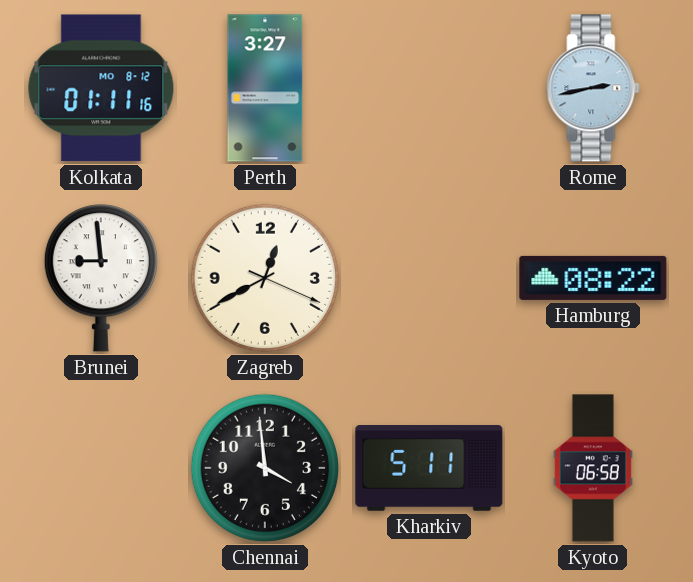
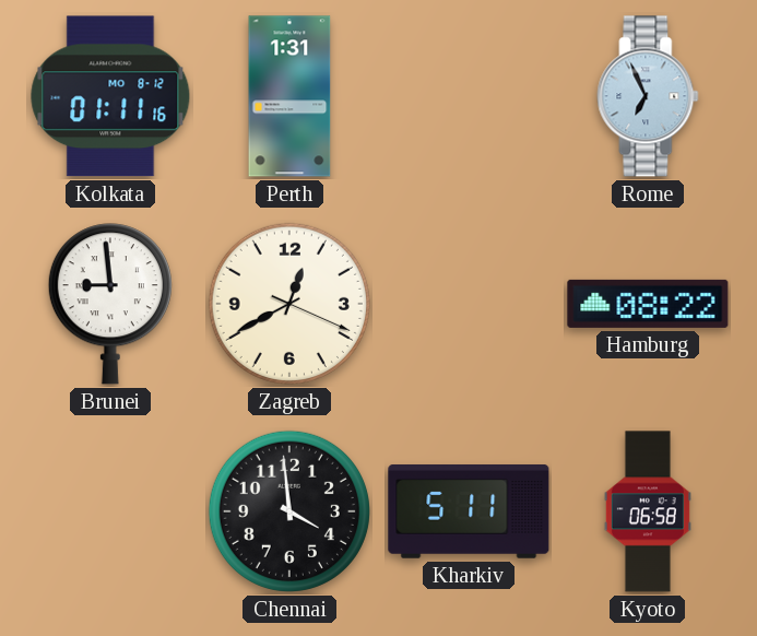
Perth: 3:27 -> 1:31 (289, 96)
Rome: 2:43 -> 6:56 (648, 96)
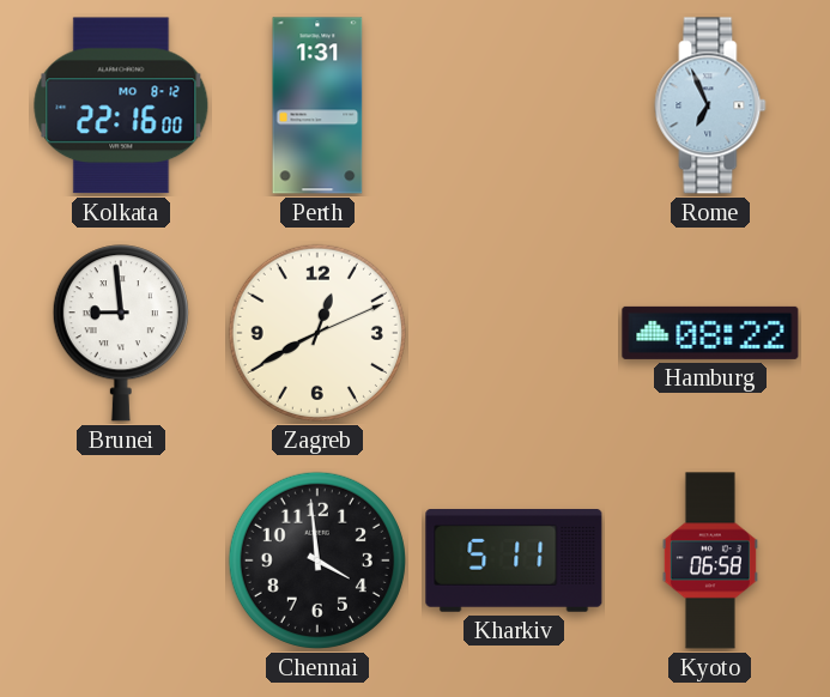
Kolkata: 01:11 -> 22:16 (121, 105)
Zagreb: 12:40:19 -> 12:40:11 (317, 333)
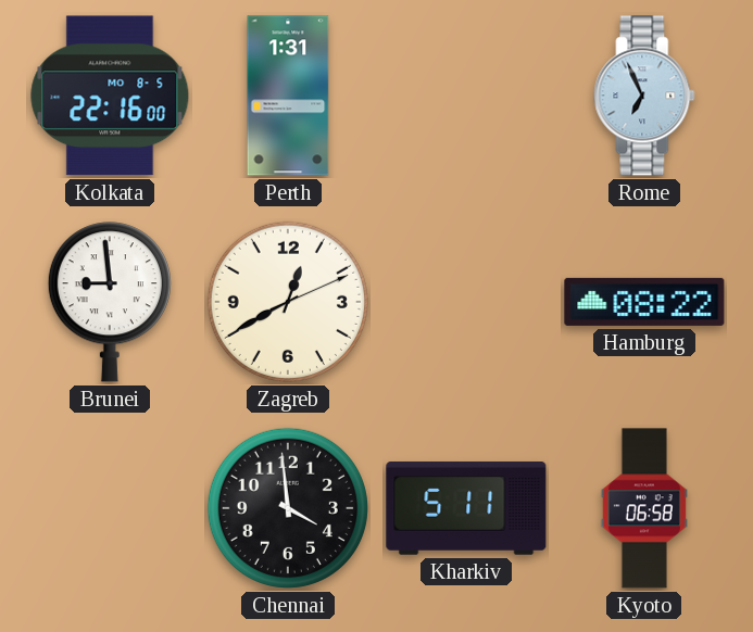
Kolkata date: MO 8-12 -> MO 8-5 (110, 96)
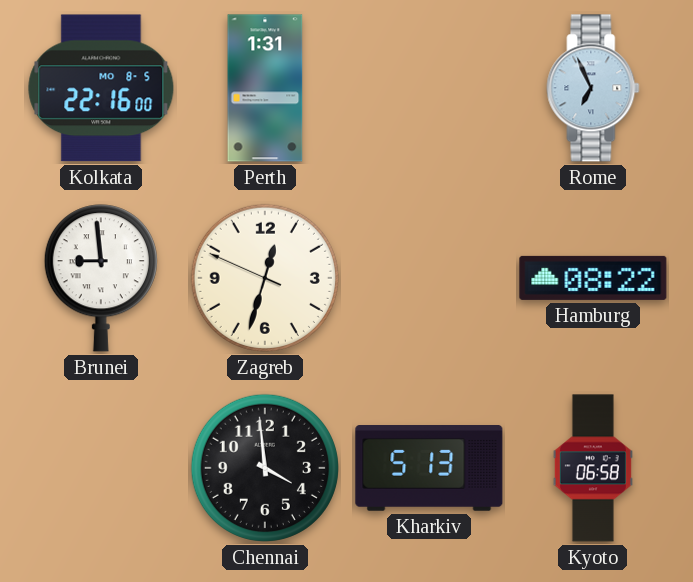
Zagreb: 12:40 -> 12:32 (265, 278)
Kharkiv: 5:11 -> 5:13 (429, 469)
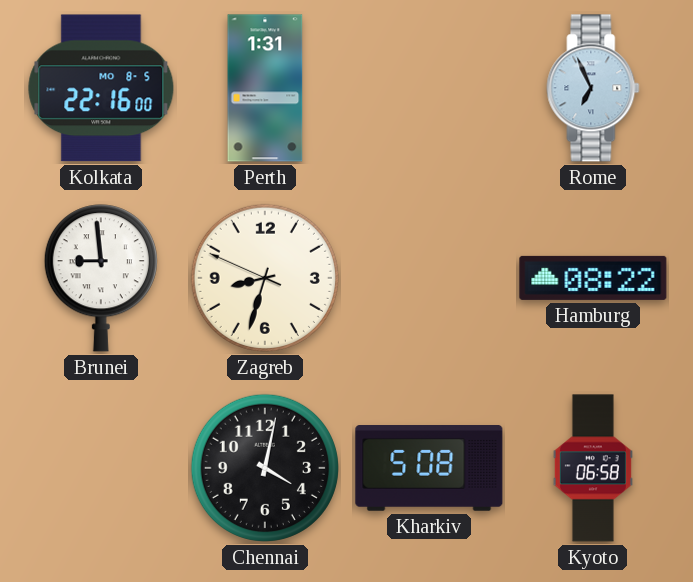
Zagreb: 12:32 -> 8:32 (265, 278)
Chennai: 3:59 -> 4:02 (265, 468)
Kharkiv: 5:13 -> 5:08 (429, 469)
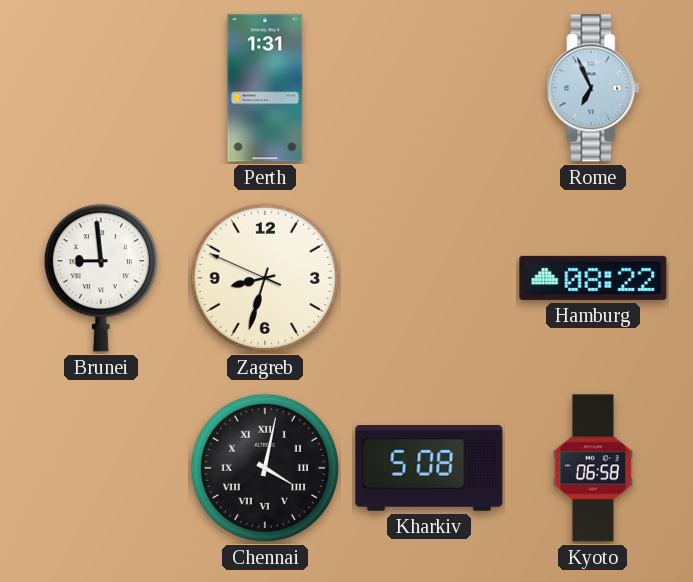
Kolkata: 22:16 -> none (101, 88)
Chennai numerals: Arabic -> Roman (265, 468)
